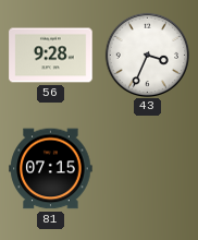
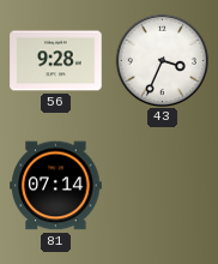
81: 07:15 -> 07:14 (56, 186)
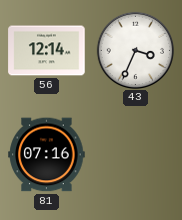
56: 9:28 -> 12:14 (47, 51)
81: 07:14 -> 07:16 (47, 155)
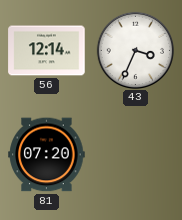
81: 07:16 -> 07:20 (47, 155)
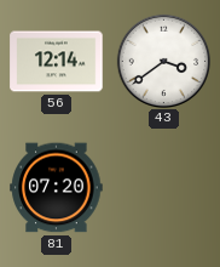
43: 3:34 -> 3:39 (163, 61)
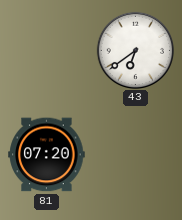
56: 12:14 -> none (57, 62)
43: 3:39 -> 6:39 (135, 50)
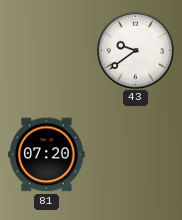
43: 6:39 -> 9:39 (135, 50)
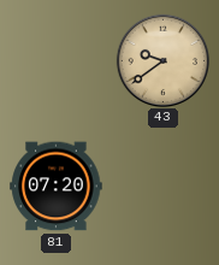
43 dial: white -> champagne (162, 60)
